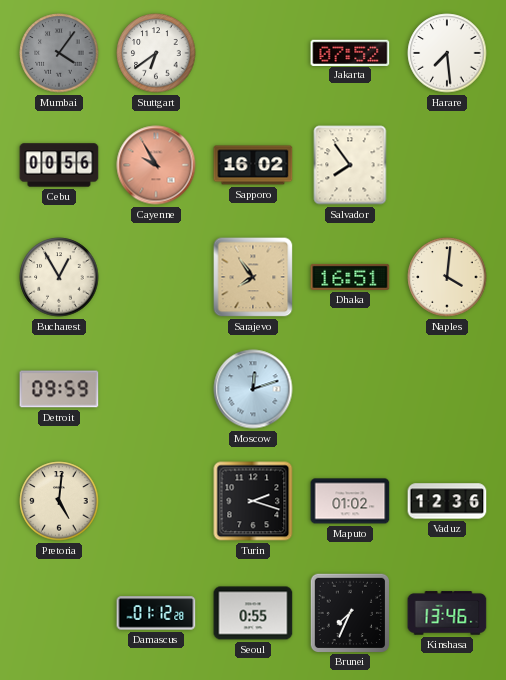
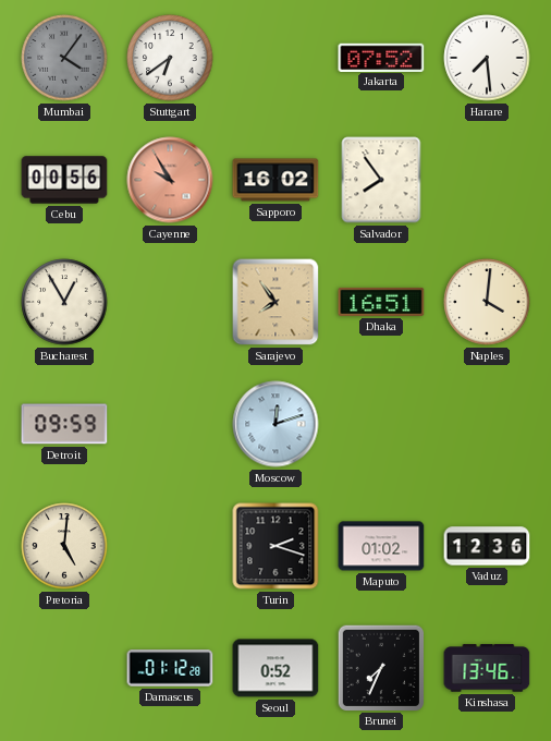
Seoul: 0:55 -> 0:52 (275, 668)
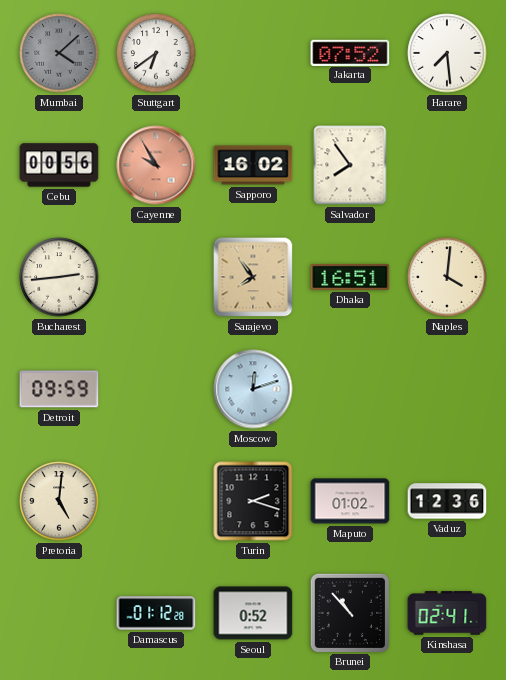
Mumbai: 4:06 -> 4:08 (59, 53)
Bucharest: 12:55 -> 2:44 (59, 277)
Brunei: 7:34 -> 10:53 (349, 612)
Kinshasa: 13:46 -> 02:41 (447, 613)
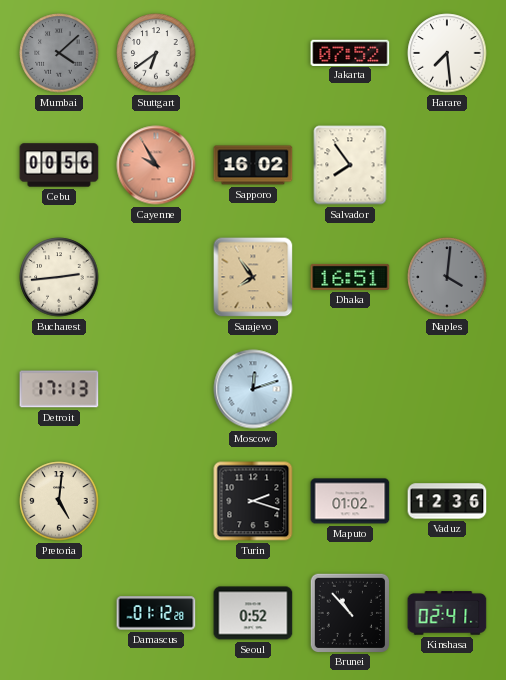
Naples dial: cream -> grey (447, 277)
Detroit: 09:59 -> 17:13 (59, 389)
